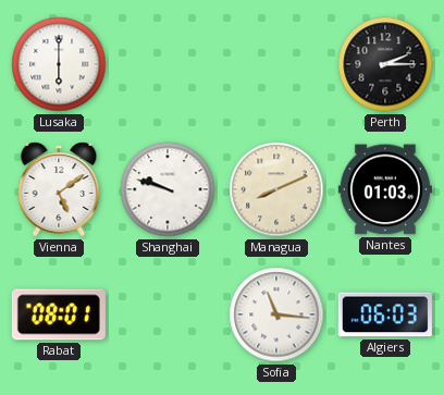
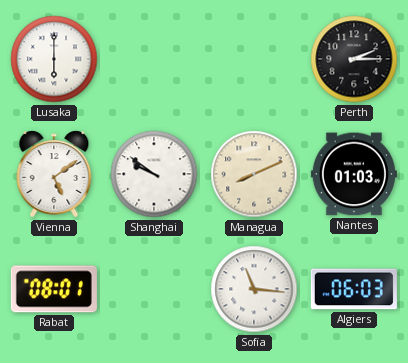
Shanghai: 9:48 -> 9:51 (154, 174)
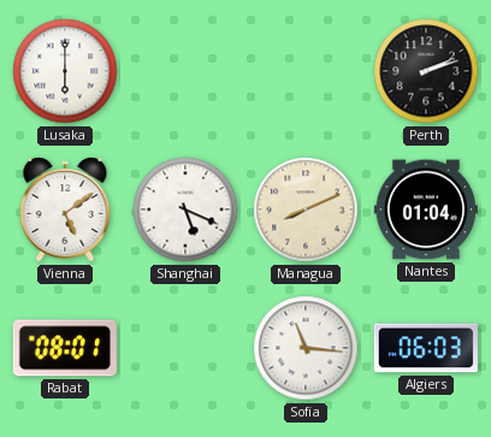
Perth: 2:15 -> 2:12 (426, 71)
Shanghai: 9:51 -> 5:19 (185, 209)
Nantes: 01:03 -> 01:04 (426, 209)
